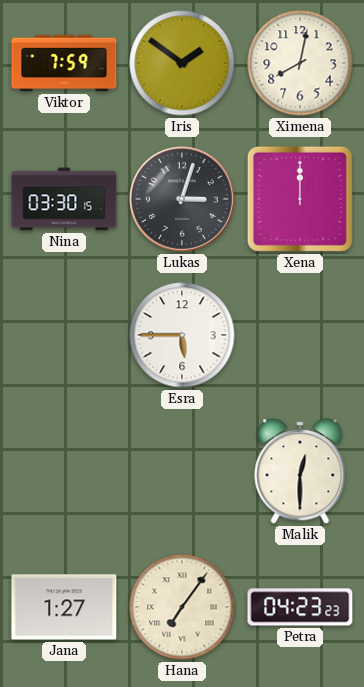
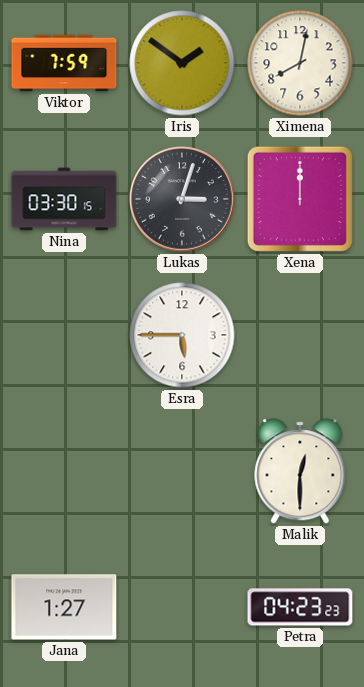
Hana: 7:06 -> none (182, 607)
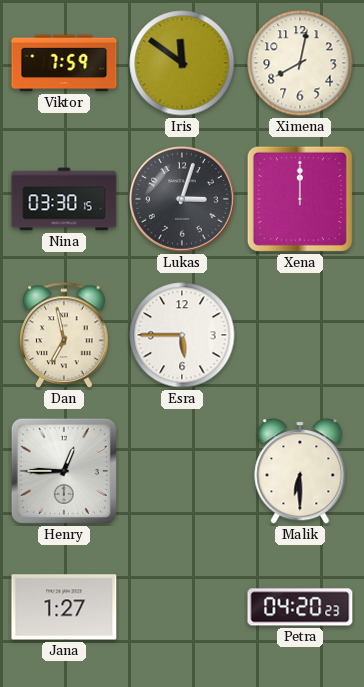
Iris: 1:51 -> 11:51 (182, 63)
Dan: none -> 6:58 (64, 336)
Henry: none -> 12:45 (64, 471)
Malik: 12:30 -> 6:30 (300, 471)
Petra: 04:23 -> 04:20 (300, 607)
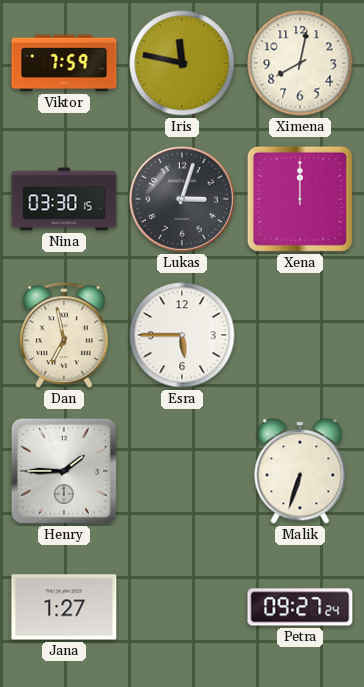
Iris: 11:51 -> 11:47 (182, 63)
Henry: 12:45 -> 1:45 (64, 471)
Malik: 6:30 -> 6:33 (300, 471)
Petra: 04:20 -> 09:27 (300, 607)
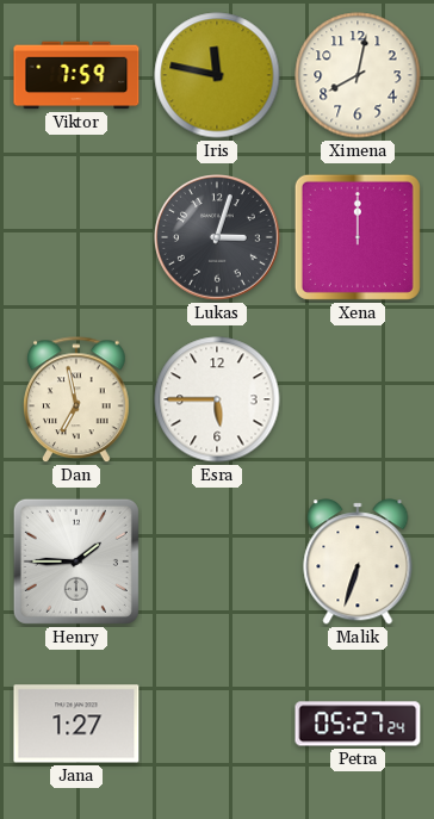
Nina: 03:30 -> none (64, 199)
Petra: 09:27 -> 05:27 (358, 724)
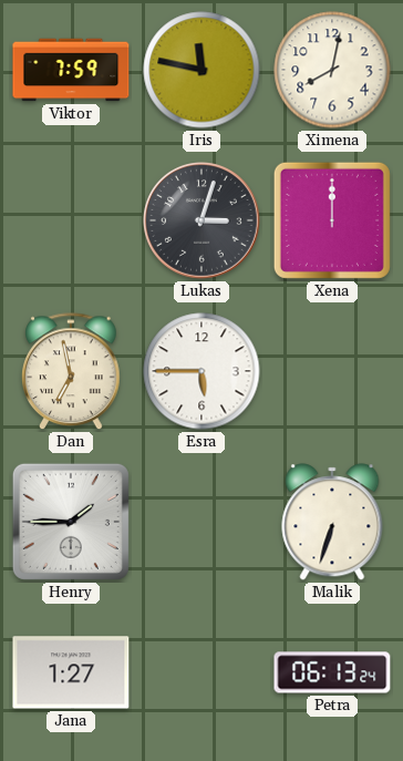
Petra: 05:27 -> 06:13 (332, 672)
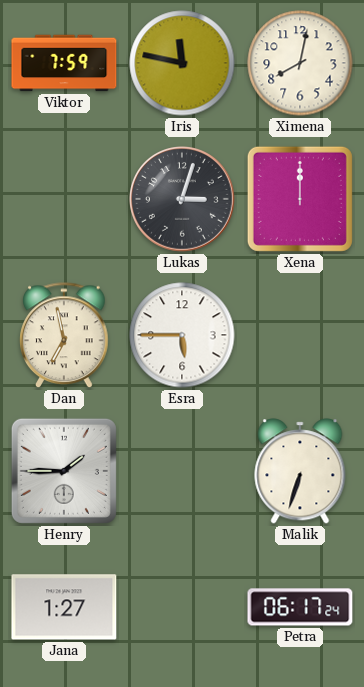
Petra: 06:13 -> 06:17 (300, 607)
